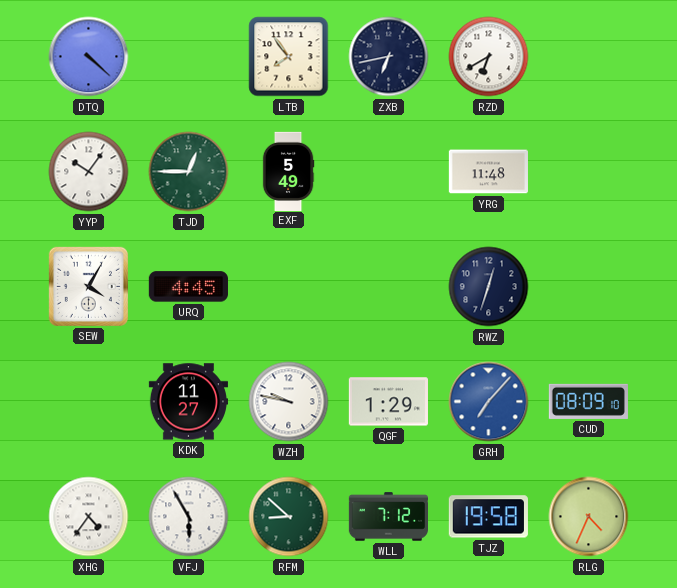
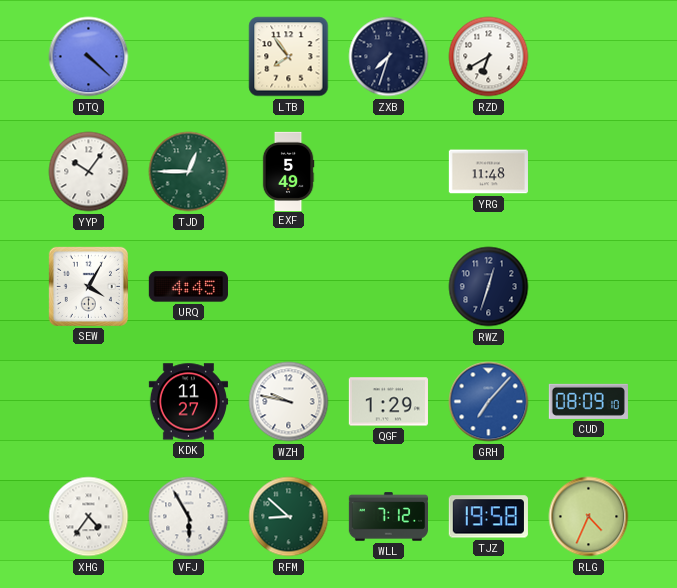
ZXB: 6:43 -> 7:33 (389, 57)
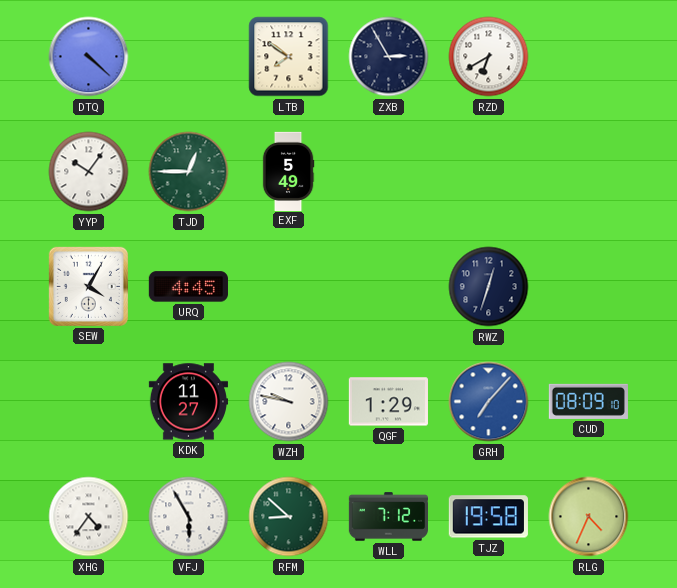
LTB: 7:54 -> 7:51 (289, 57)
ZXB: 7:33 -> 2:55 (389, 57)
YRG: 11:48 -> none (488, 172)
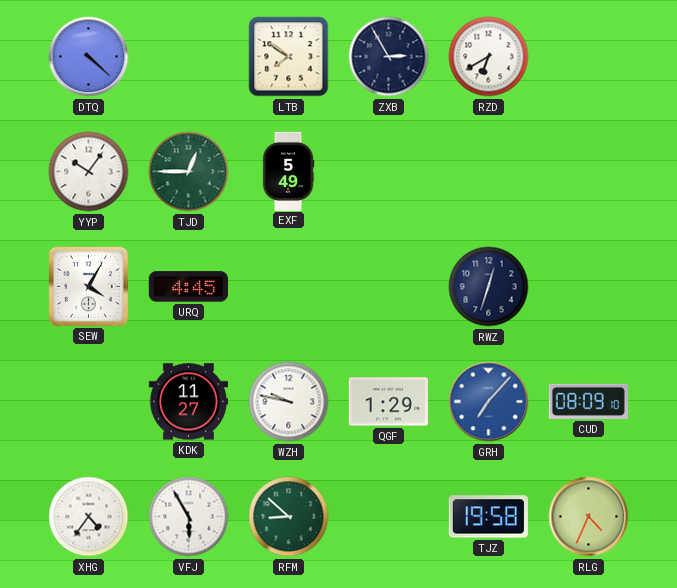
WLL: 7:12 -> none (388, 517)
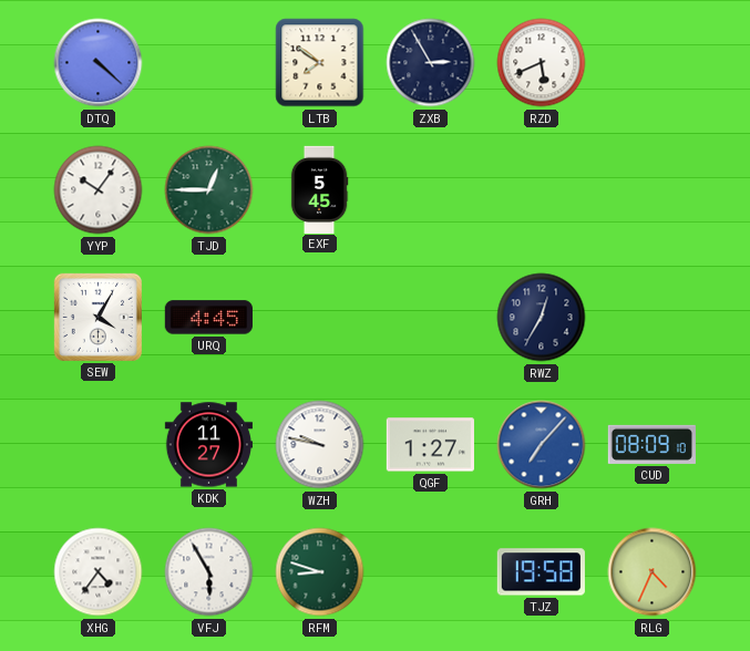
RZD: 6:40 -> 5:41 (542, 63)
EXF: 5:49 -> 5:45 (319, 189)
RWZ: 12:33 -> 12:35 (542, 318)
QGF: 1:29 -> 1:27 (430, 445)
RFM: 8:52 -> 8:48 (320, 572)
